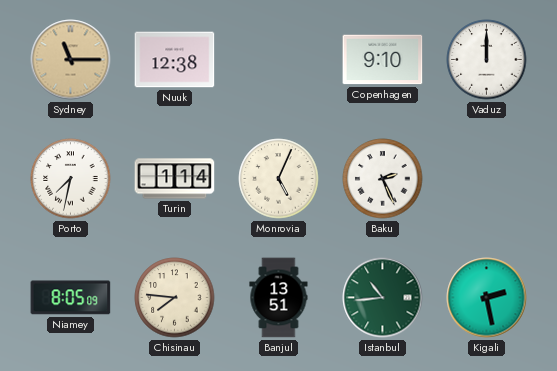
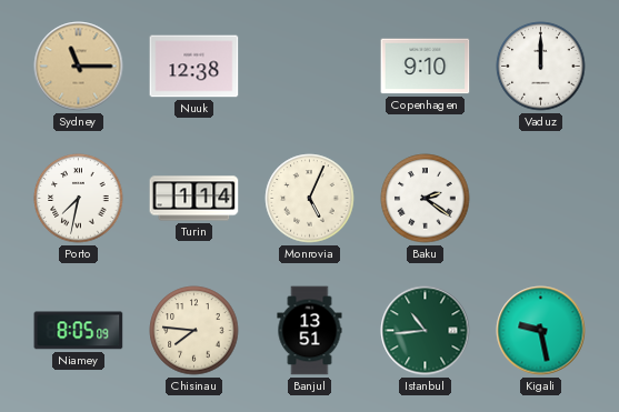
Baku: 2:26 -> 2:21 (426, 199)
Kigali: 2:28 -> 9:28 (541, 331)
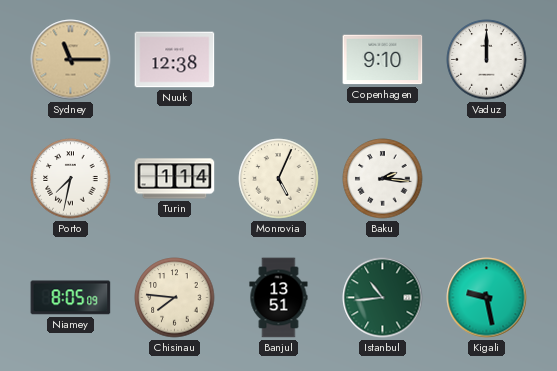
Baku: 2:21 -> 2:16 (383, 179)
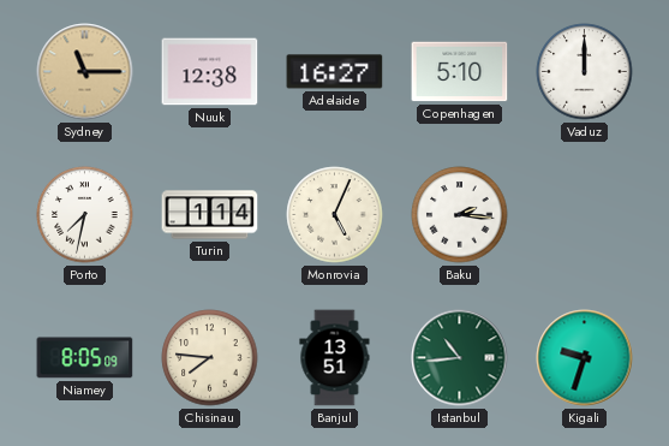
Adelaide: none -> 16:27 (335, 72)
Copenhagen: 9:10 -> 5:10 (460, 72)
Kigali: 9:28 -> 9:33 (585, 358)
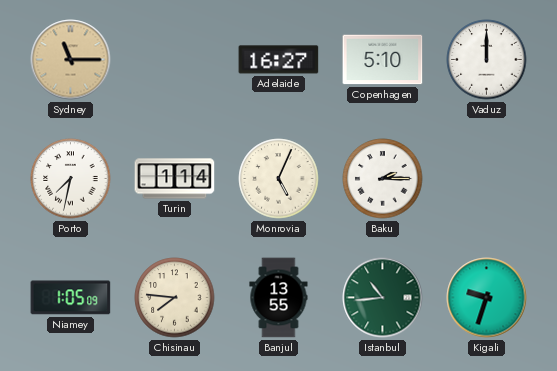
Nuuk: 12:38 -> none (210, 72)
Baku: 2:16 -> 2:15 (383, 179)
Niamey: 8:05 -> 1:05 (71, 298)
Banjul: 13:51 -> 13:55 (279, 298)
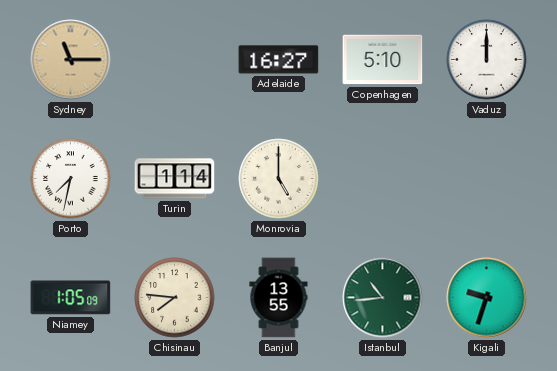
Monrovia: 5:04 -> 5:00 (279, 179)
Baku: 2:15 -> none (383, 179)
